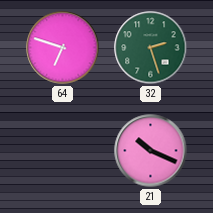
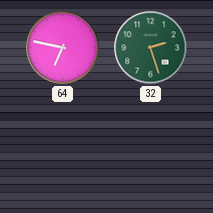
64: 6:48 -> 6:47 (63, 48)
21: 10:19 -> none (151, 151)
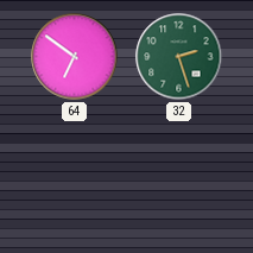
64: 6:47 -> 6:51 (75, 57)
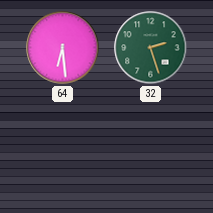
64: 6:51 -> 6:29 (63, 48)
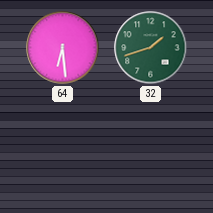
32: 2:27 -> 1:42 (151, 48)
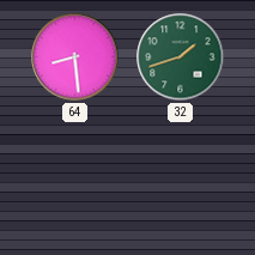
64: 6:29 -> 8:29 (75, 57)
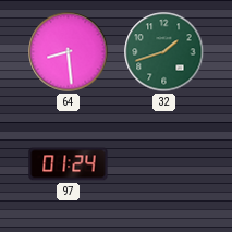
97: none -> 01:24 (69, 164)
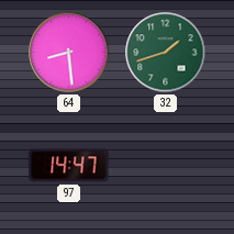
97: 01:24 -> 14:47 (69, 166)
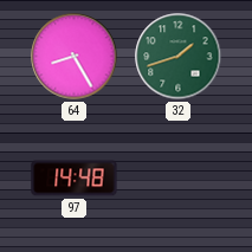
64: 8:29 -> 8:25 (75, 57)
97: 14:47 -> 14:48 (75, 179)
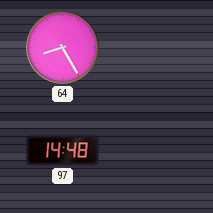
32: 1:42 -> none (179, 57)
